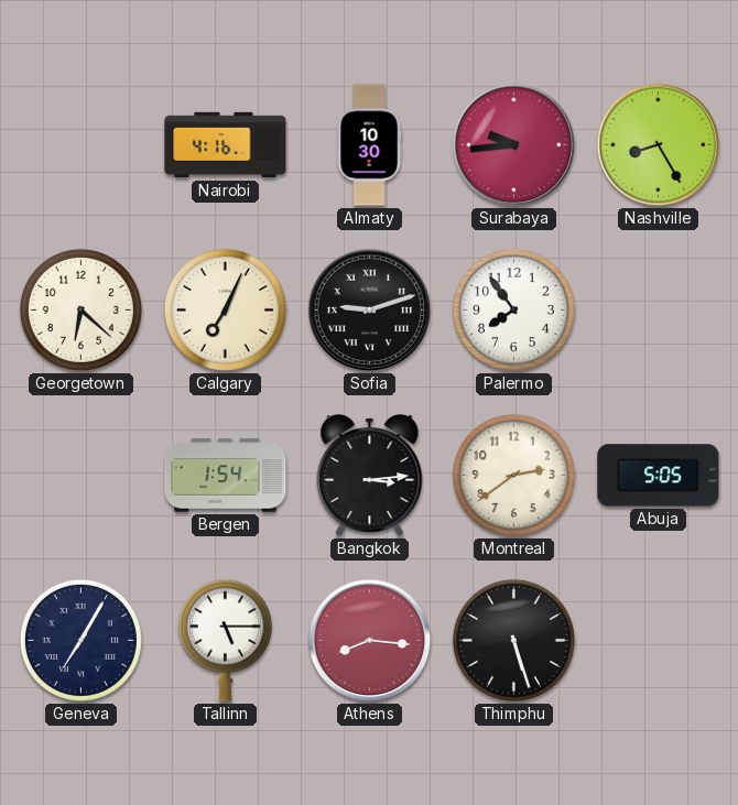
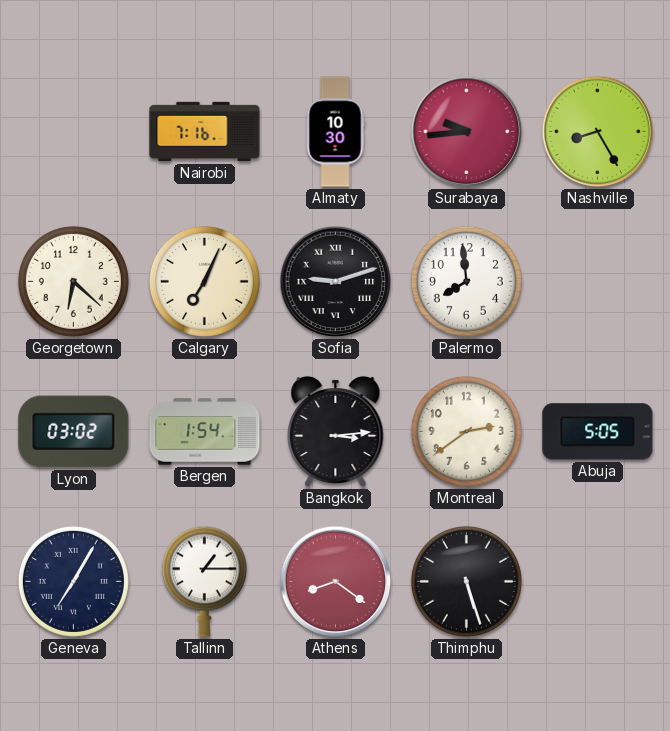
Nairobi: 4:16 -> 7:16 (205, 132)
Palermo: 7:54 -> 7:59 (466, 281)
Lyon: none -> 03:02 (74, 432)
Tallinn: 5:15 -> 1:15 (204, 581)
Athens: 8:16 -> 8:21 (336, 582)
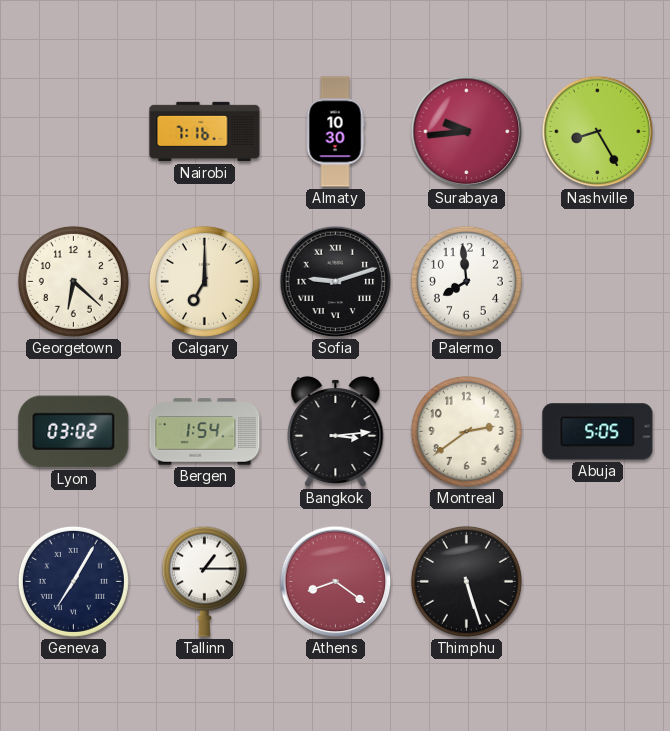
Calgary: 7:04 -> 7:00 (204, 281)
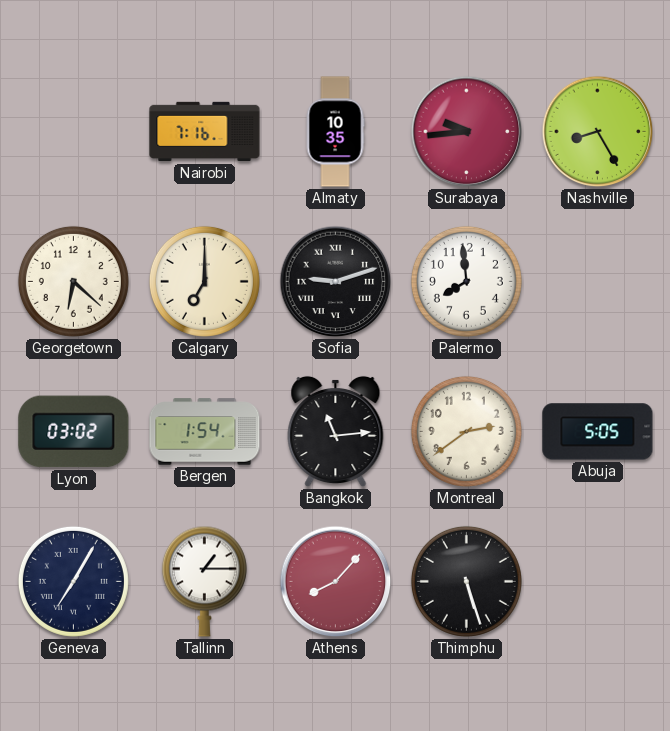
Almaty: 10:30 -> 10:35 (335, 132)
Bangkok: 3:14 -> 11:14 (336, 432)
Athens: 8:21 -> 8:07 (336, 582)
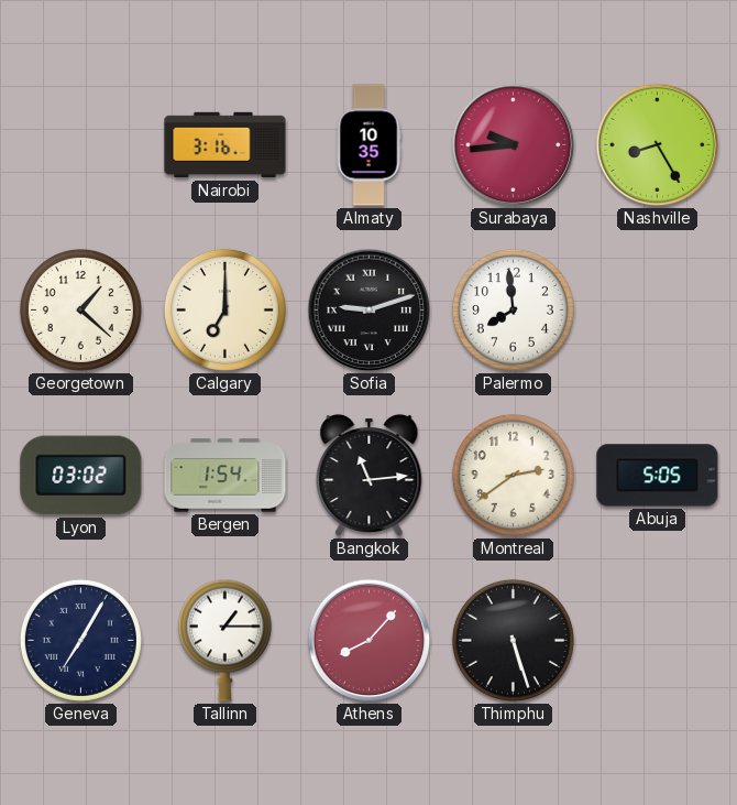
Nairobi: 7:16 -> 3:16 (226, 145)
Georgetown: 6:22 -> 1:22 (80, 309)
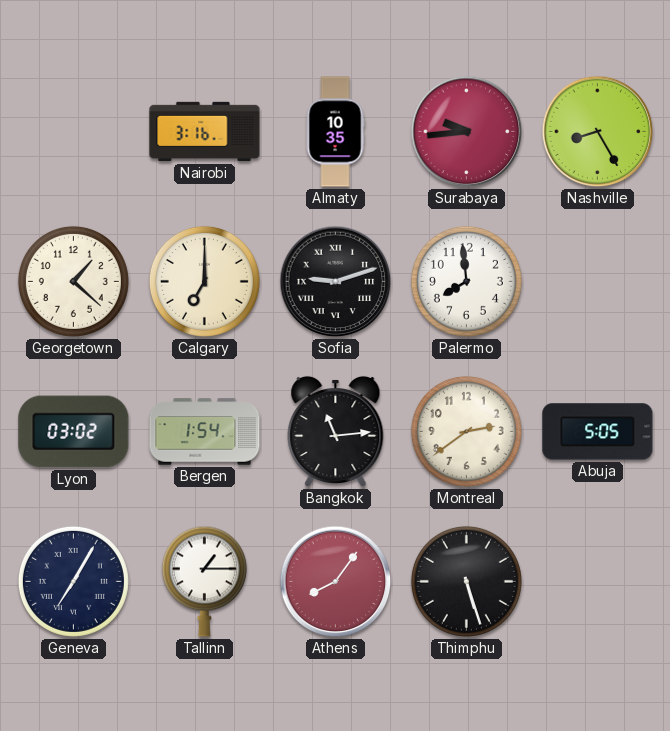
Athens: 8:07 -> 8:06 (336, 582)
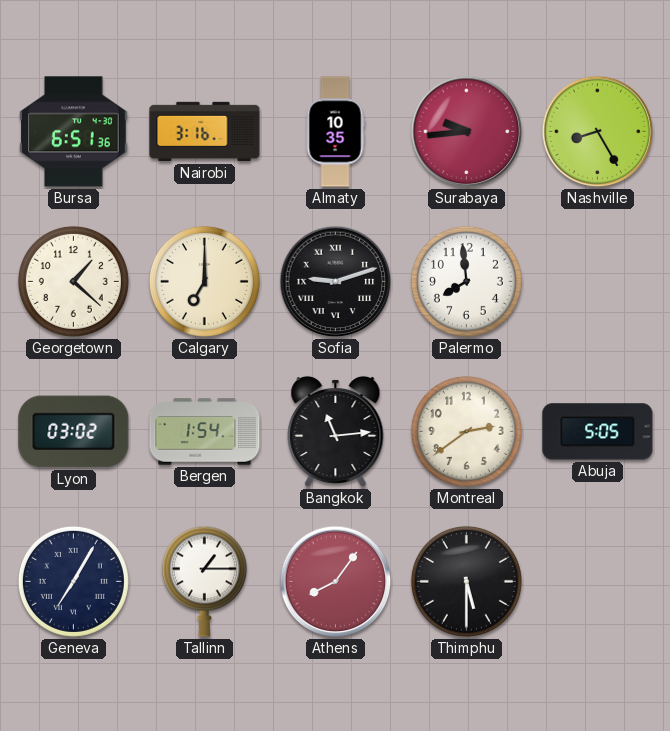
Bursa: none -> 6:51 (74, 132)
Thimphu: 5:27 -> 5:30 (466, 581)
